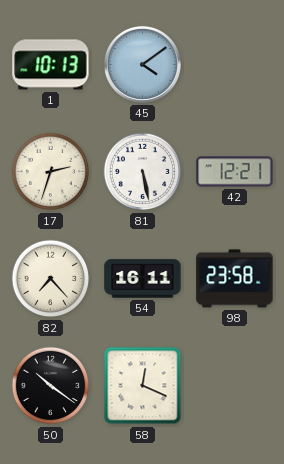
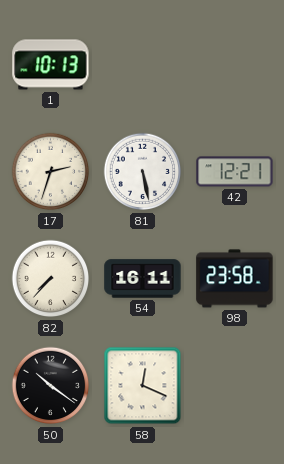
45: 4:09 -> none (142, 64)
82: 7:23 -> 7:37 (51, 279)
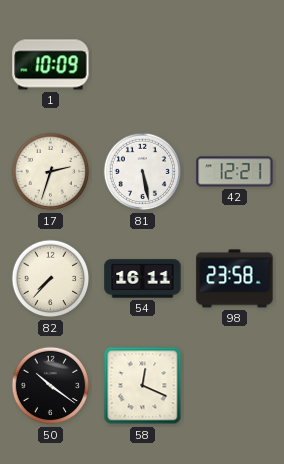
1: 10:13 -> 10:09 (51, 65)
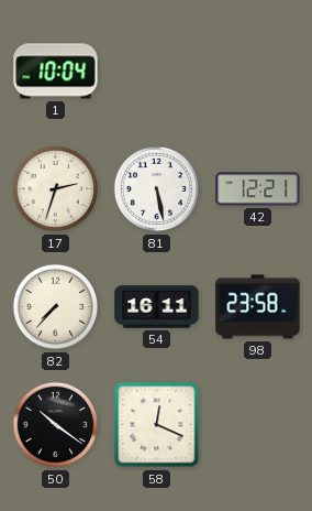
1: 10:09 -> 10:04 (56, 72)
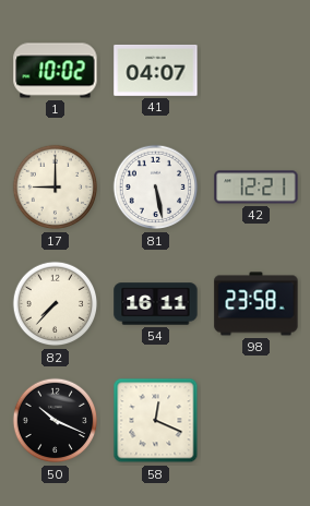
1: 10:04 -> 10:02 (56, 71)
41: none -> 04:07 (156, 70)
17: 2:33 -> 9:00 (56, 188)
50: 10:21 -> 10:19 (56, 421)
